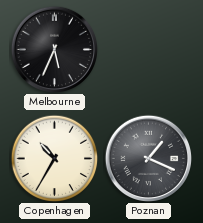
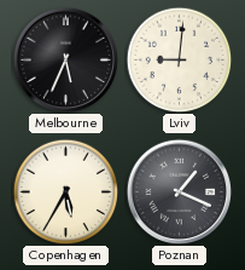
Lviv: none -> 9:01 (179, 59)
Copenhagen: 10:35 -> 5:35 (65, 191)
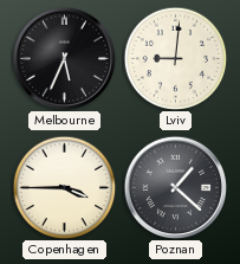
Copenhagen: 5:35 -> 3:45 (64, 187)
Poznan: 1:19 -> 1:22 (175, 187)
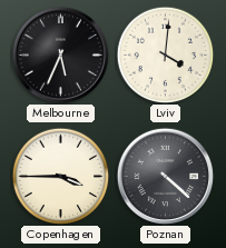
Lviv: 9:01 -> 4:01 (165, 54)
Poznan: 1:22 -> 4:22 (165, 176)
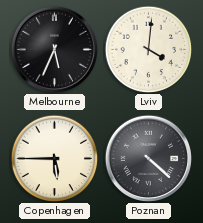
Copenhagen: 3:45 -> 5:45 (54, 158)
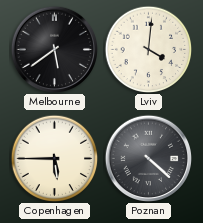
Melbourne: 5:34 -> 5:39 (54, 49)
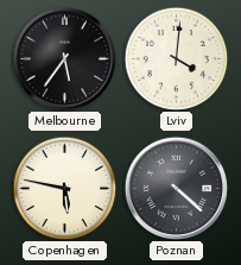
Melbourne: 5:39 -> 5:36 (64, 58)
Copenhagen: 5:45 -> 5:47 (64, 188)
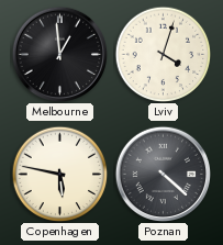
Melbourne: 5:36 -> 12:59 (59, 54)
Lviv: 4:01 -> 4:03 (163, 54)
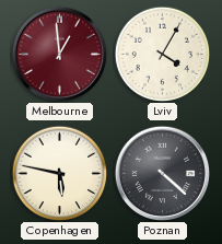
Melbourne dial: black -> burgundy (59, 54)
Lviv: 4:03 -> 4:05 (162, 54)
